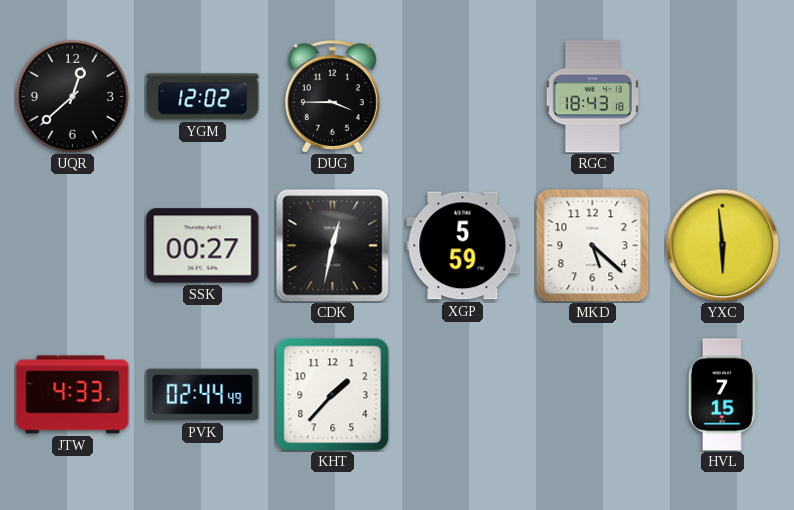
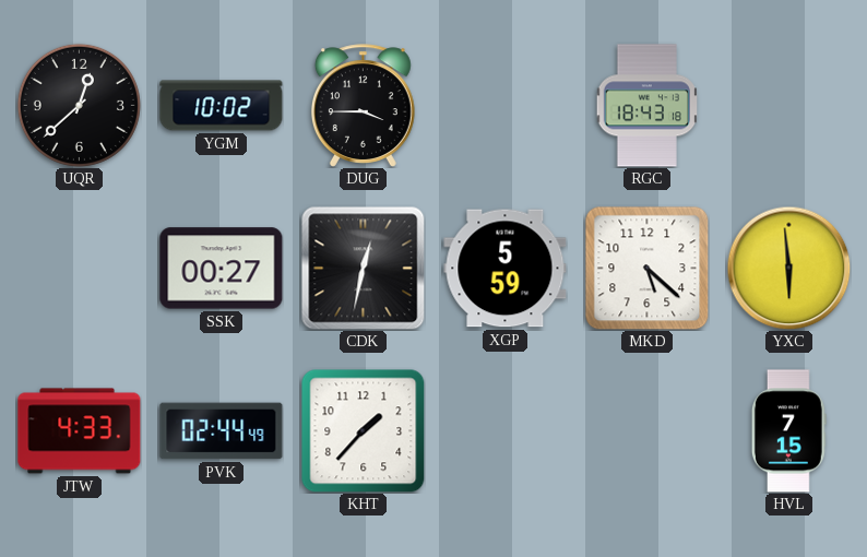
YGM: 12:02 -> 10:02 (222, 106)
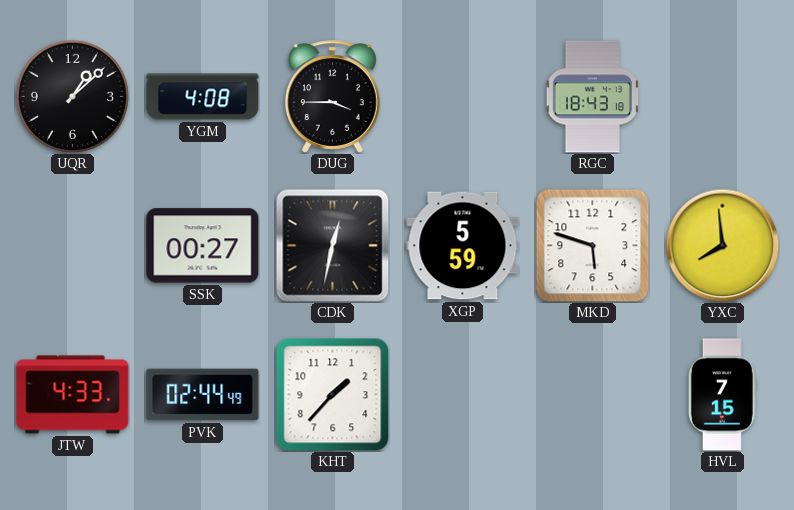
UQR: 12:38 -> 1:08 (72, 96)
YGM: 10:02 -> 4:08 (203, 97)
MKD: 5:22 -> 5:48 (592, 245)
YXC: 5:59 -> 7:59 (722, 245)
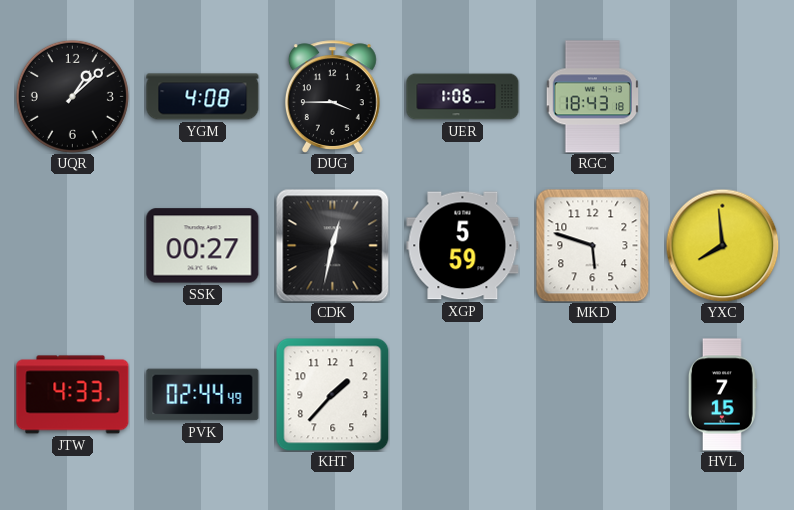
UER: none -> 1:06 (463, 97)
